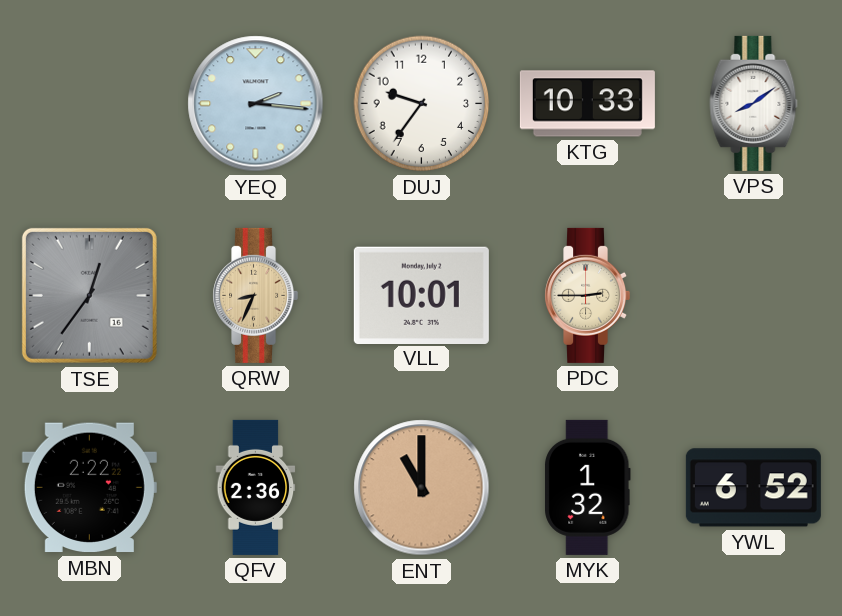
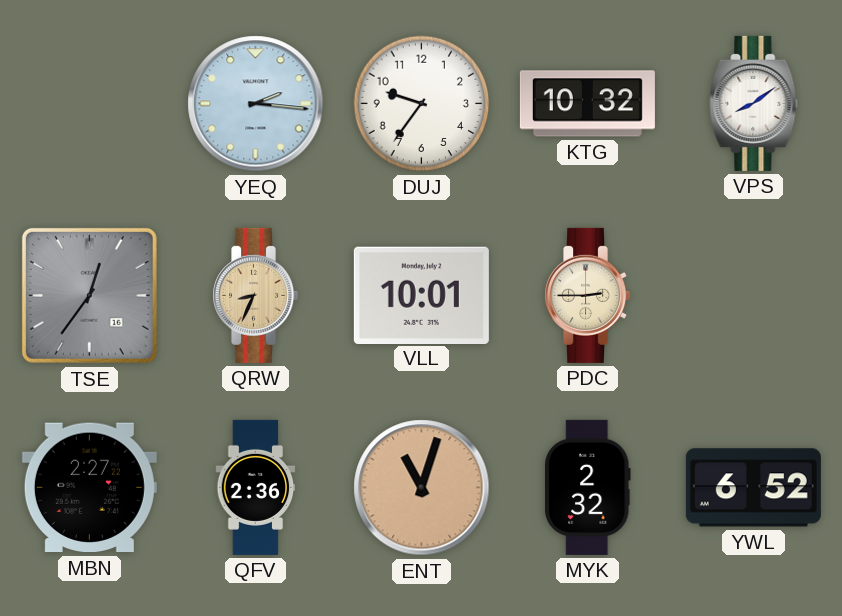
KTG: 10:33 -> 10:32 (587, 104)
MBN: 2:22 -> 2:27 (89, 488)
ENT: 11:00 -> 11:03 (422, 488)
MYK: 1:32 -> 2:32 (588, 487)
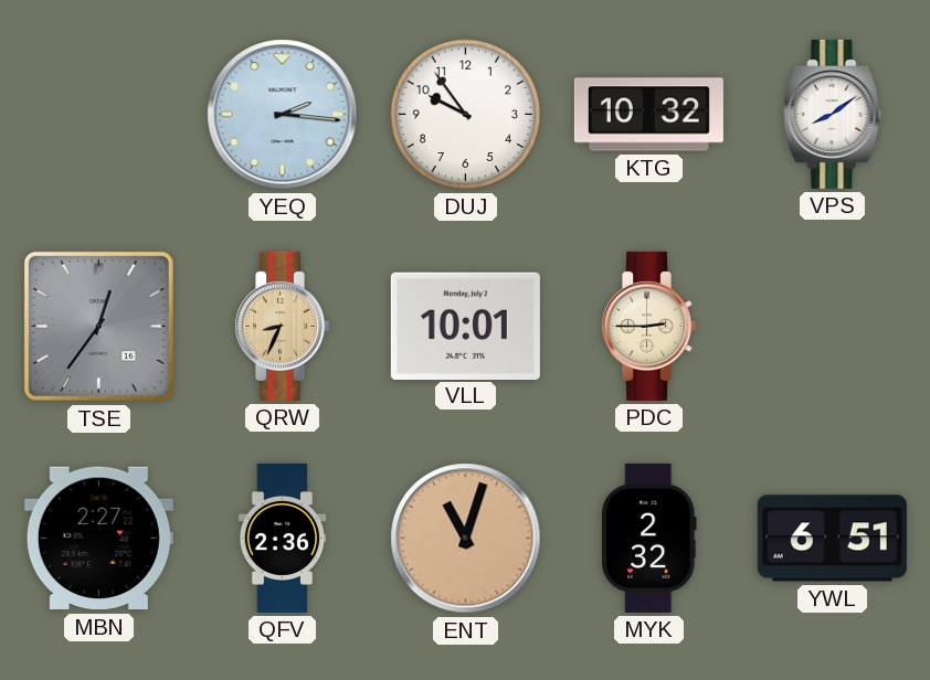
DUJ: 9:36 -> 9:54 (466, 115)
YWL: 6:52 -> 6:51 (832, 539)
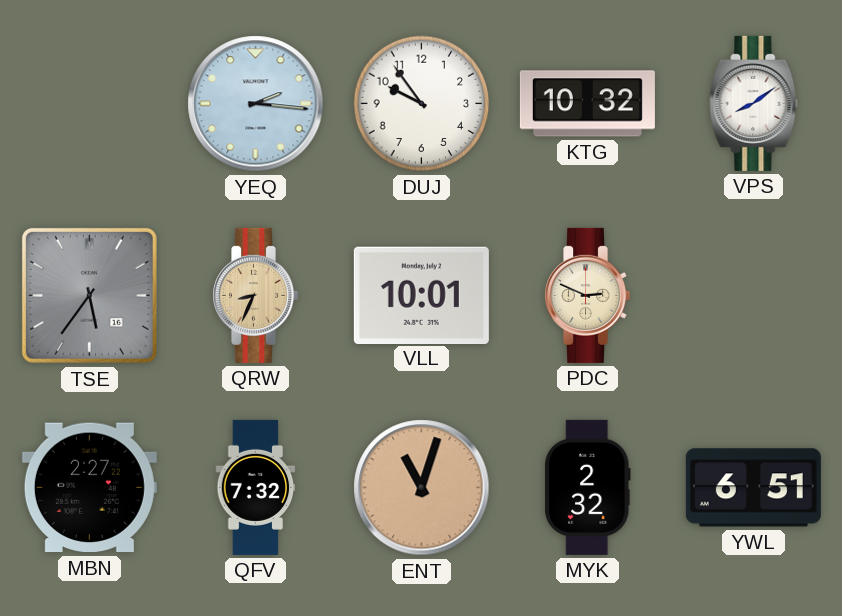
TSE: 12:36 -> 5:36 (89, 295)
PDC: 2:45 -> 2:49 (588, 295)
QFV: 2:36 -> 7:32 (256, 487)
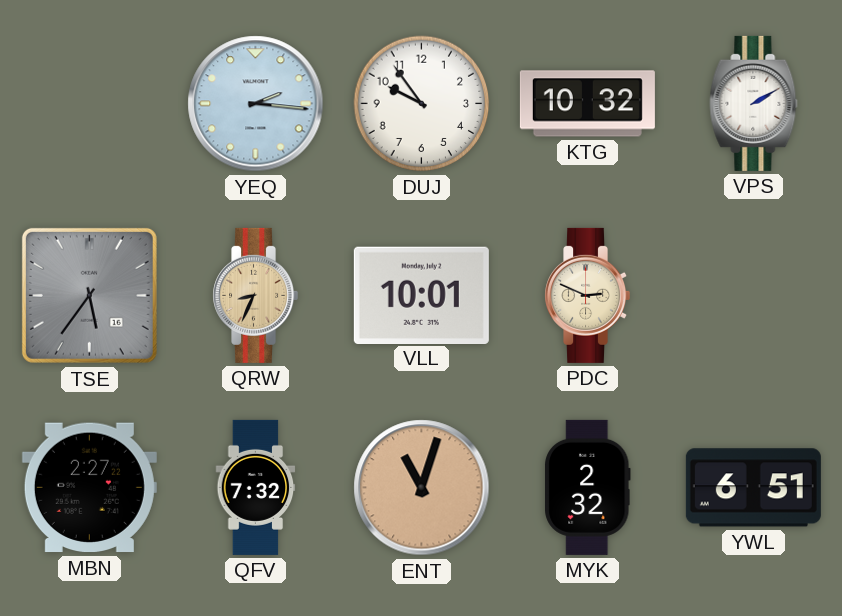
VPS: 8:09 -> 2:10 (754, 103)
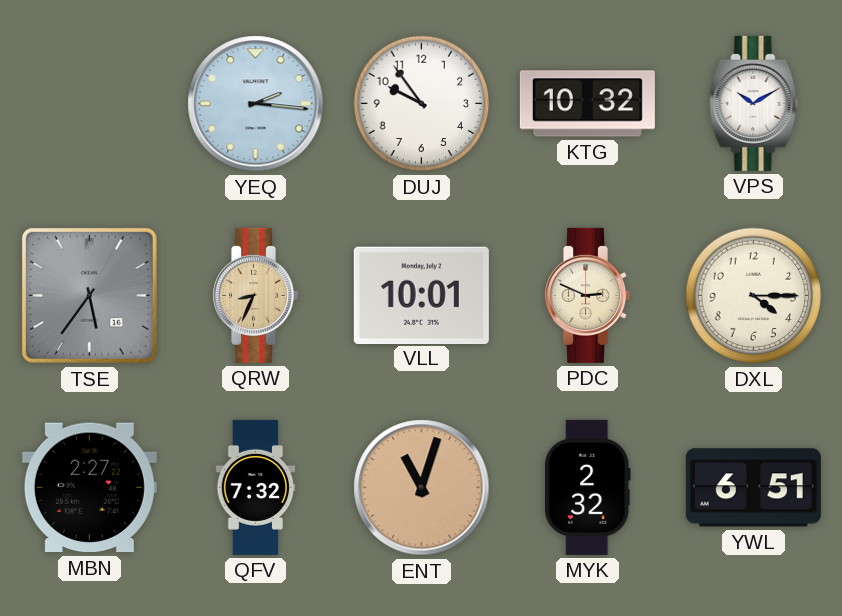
VPS: 2:10 -> 10:10 (754, 103)
DXL: none -> 4:15 (754, 296)
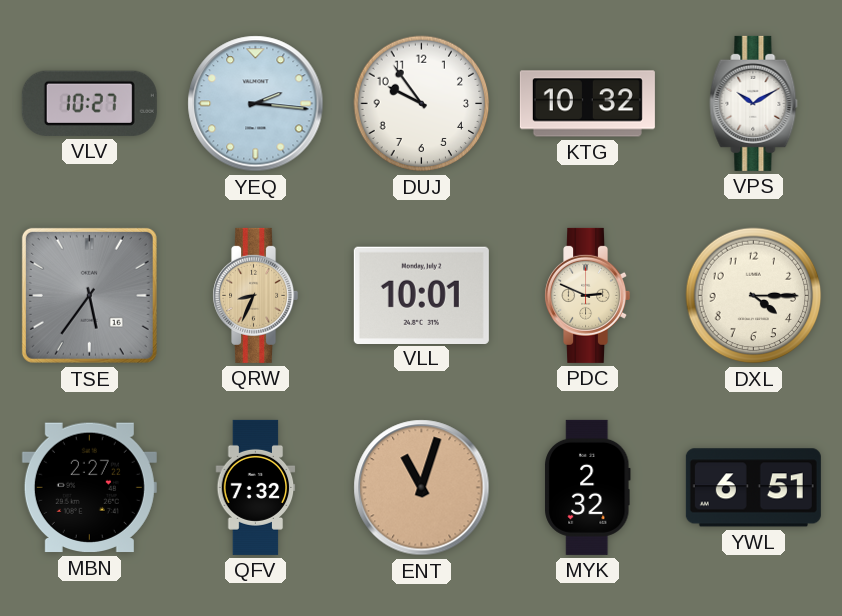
VLV: none -> 10:27 (89, 103)
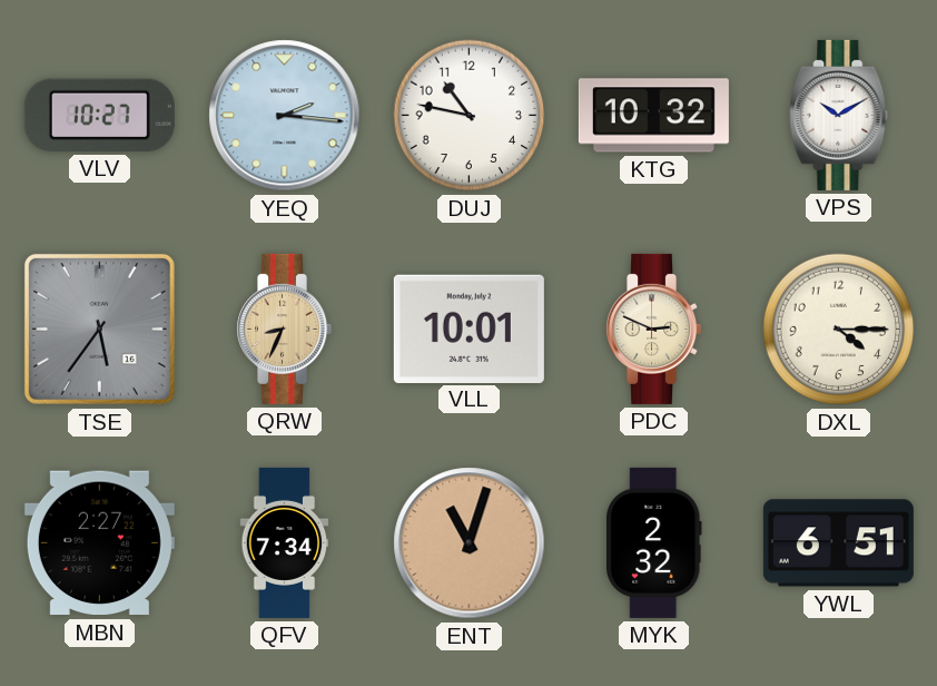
DUJ: 9:54 -> 10:47 (470, 116)
QFV: 7:32 -> 7:34 (285, 542)
